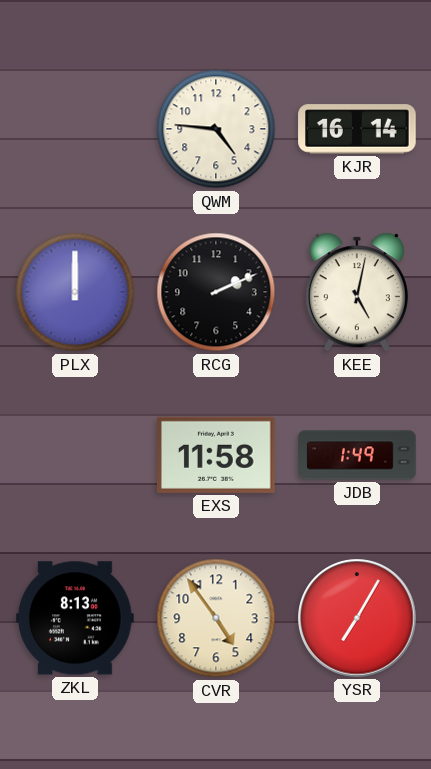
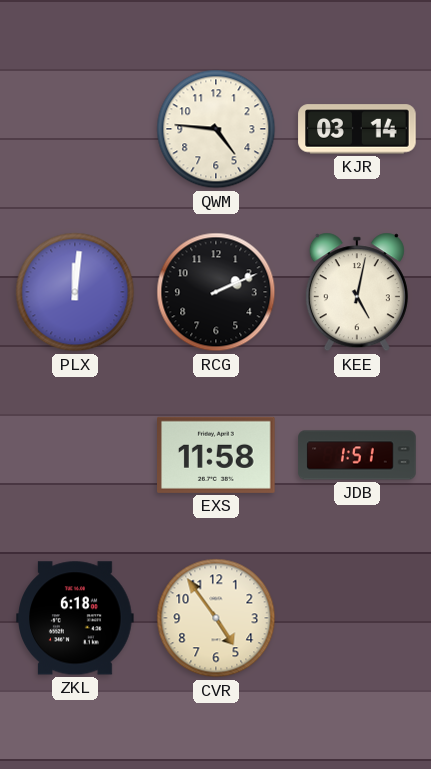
KJR: 16:14 -> 03:14 (357, 129)
PLX: 12:00 -> 12:01 (75, 292)
JDB: 1:49 -> 1:51 (357, 455)
ZKL: 8:13 -> 6:18 (75, 618)
YSR: 7:05 -> none (357, 618)
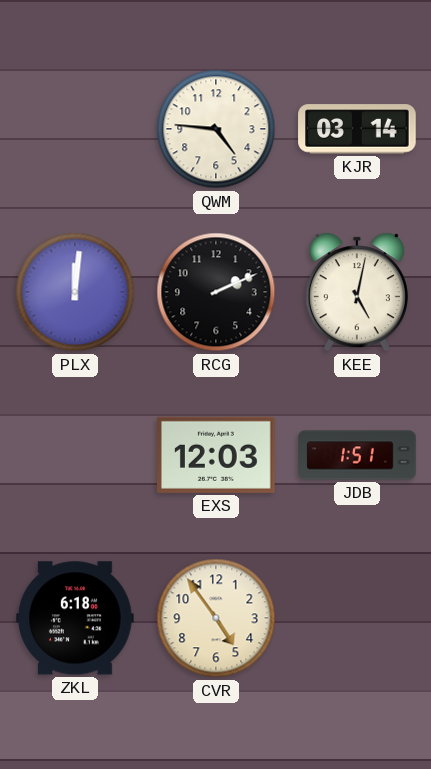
EXS: 11:58 -> 12:03 (216, 455)
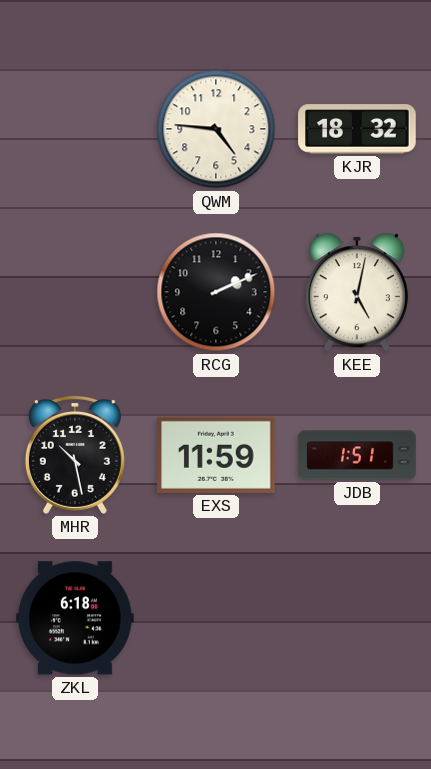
KJR: 03:14 -> 18:32 (357, 129)
PLX: 12:01 -> none (75, 292)
MHR: none -> 10:28 (75, 455)
EXS: 12:03 -> 11:59 (216, 455)
CVR: 4:54 -> none (216, 618)
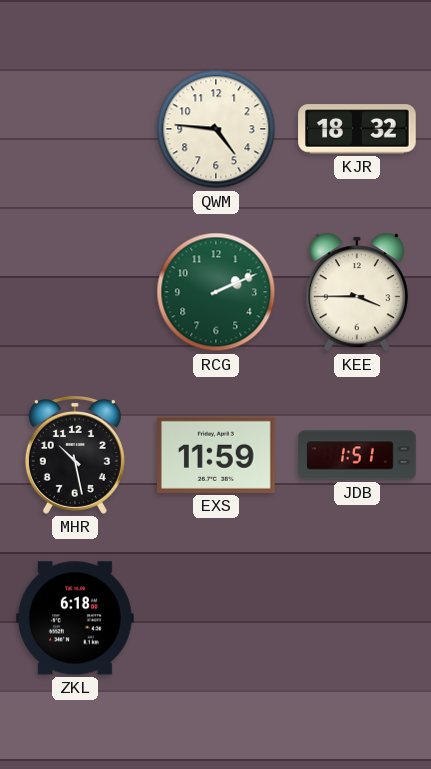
RCG dial: black -> green (216, 292)
KEE: 5:02 -> 3:45 (357, 292)
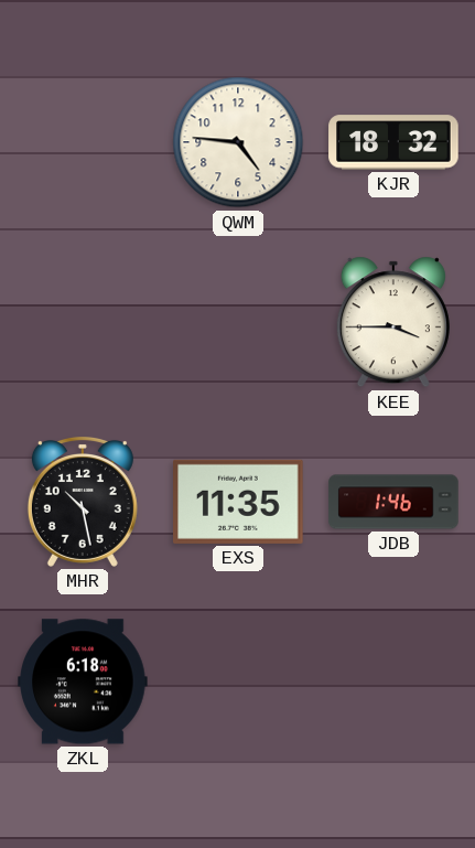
RCG: 2:11 -> none (216, 292)
EXS: 11:59 -> 11:35 (238, 502)
JDB: 1:51 -> 1:46 (393, 502)
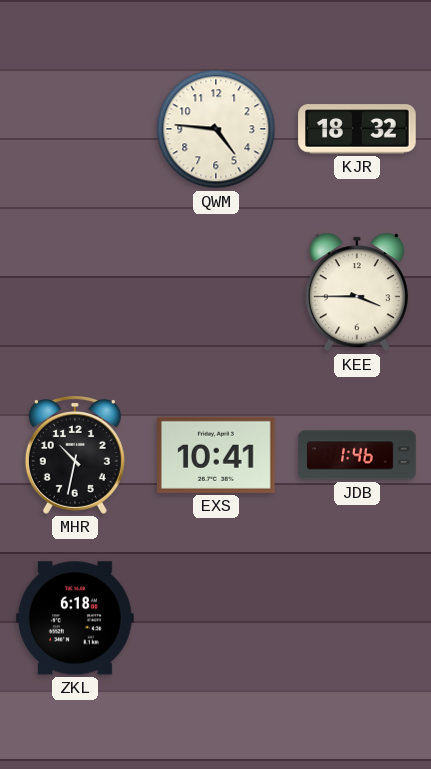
MHR: 10:28 -> 10:32 (75, 455)
EXS: 11:35 -> 10:41 (216, 455)
